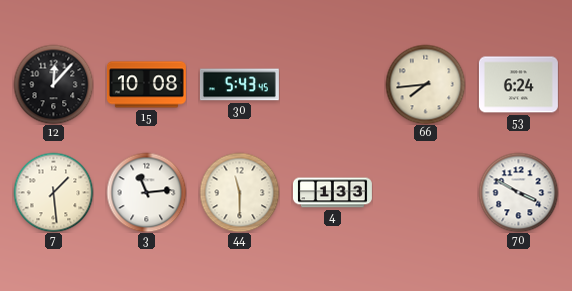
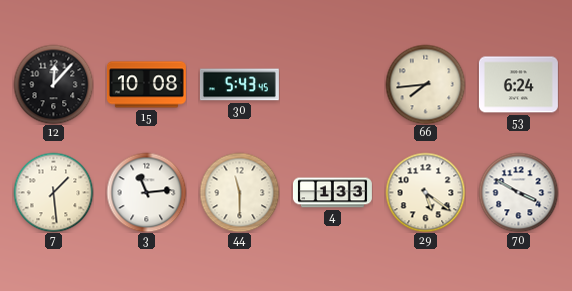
29: none -> 5:21 (425, 192)
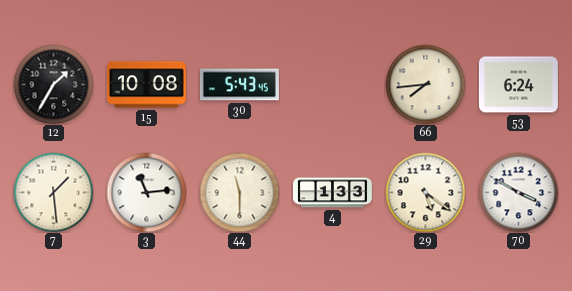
12: 12:07 -> 1:35 (53, 84)
